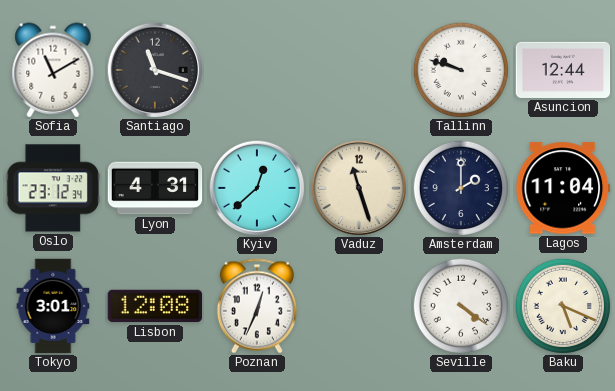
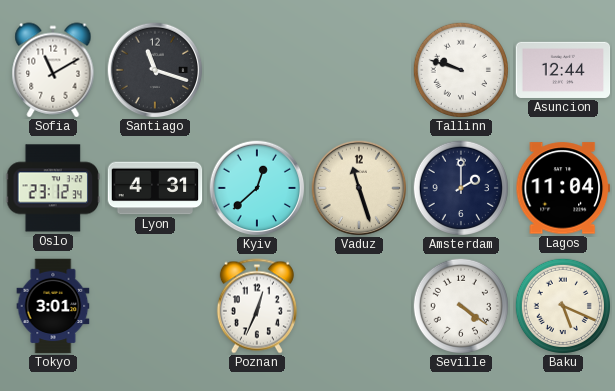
Lisbon: 12:08 -> none (155, 306)
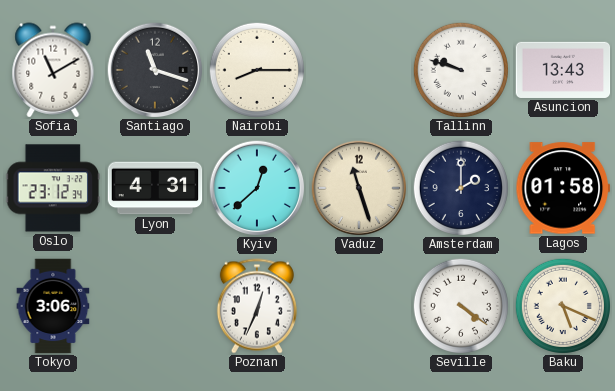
Nairobi: none -> 8:15 (256, 70)
Asuncion: 12:44 -> 13:43 (563, 70)
Lagos: 11:04 -> 01:58 (563, 188)
Tokyo: 3:01 -> 3:06 (53, 306)
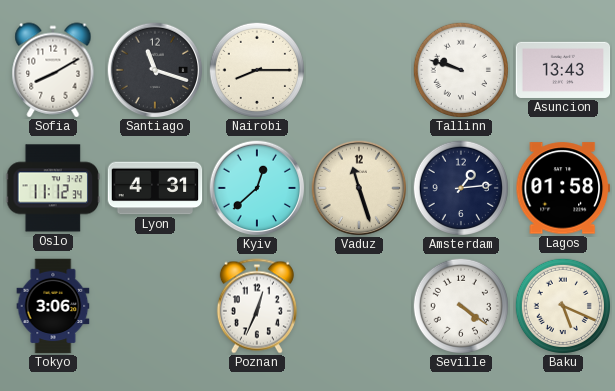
Sofia: 11:10 -> 8:10 (53, 70)
Oslo: 23:12 -> 11:12 (53, 188)
Amsterdam: 2:00 -> 1:14 (460, 188)
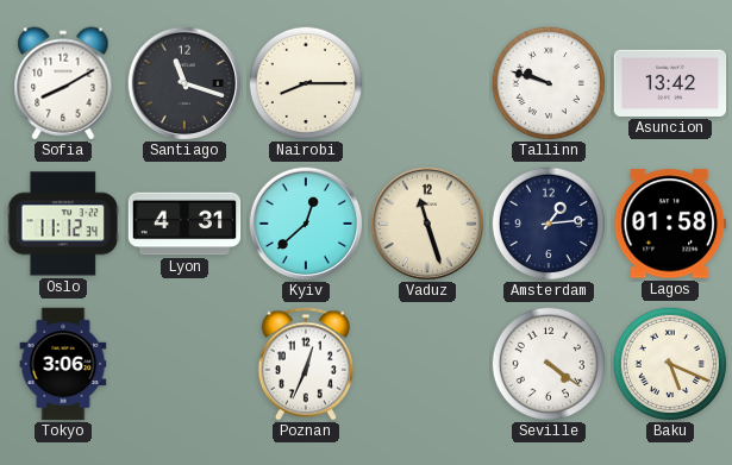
Asuncion: 13:43 -> 13:42 (670, 83)
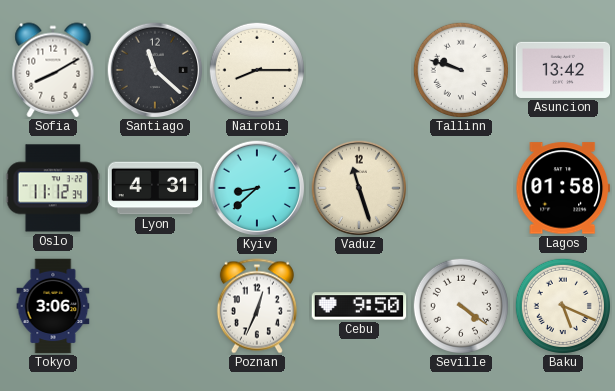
Santiago: 11:18 -> 11:22 (155, 70)
Kyiv: 12:38 -> 8:38 (257, 188)
Amsterdam: 1:14 -> none (548, 224)
Cebu: none -> 9:50 (359, 306)
